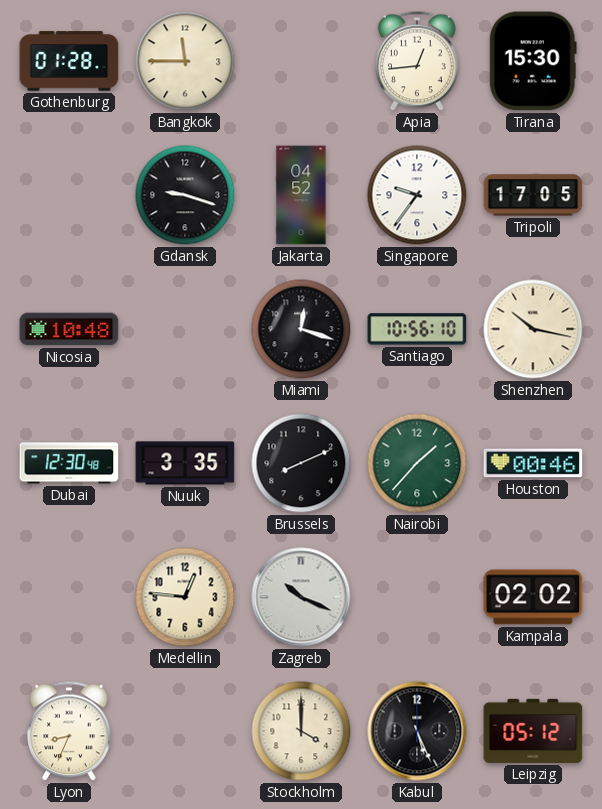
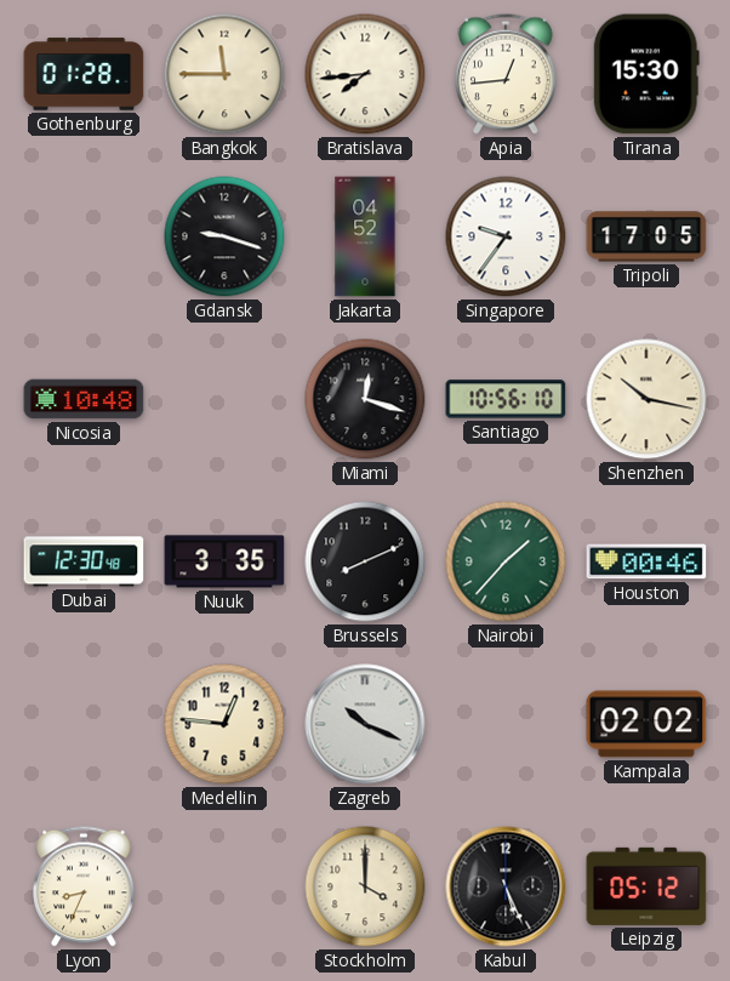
Bratislava: none -> 7:44 (365, 74)
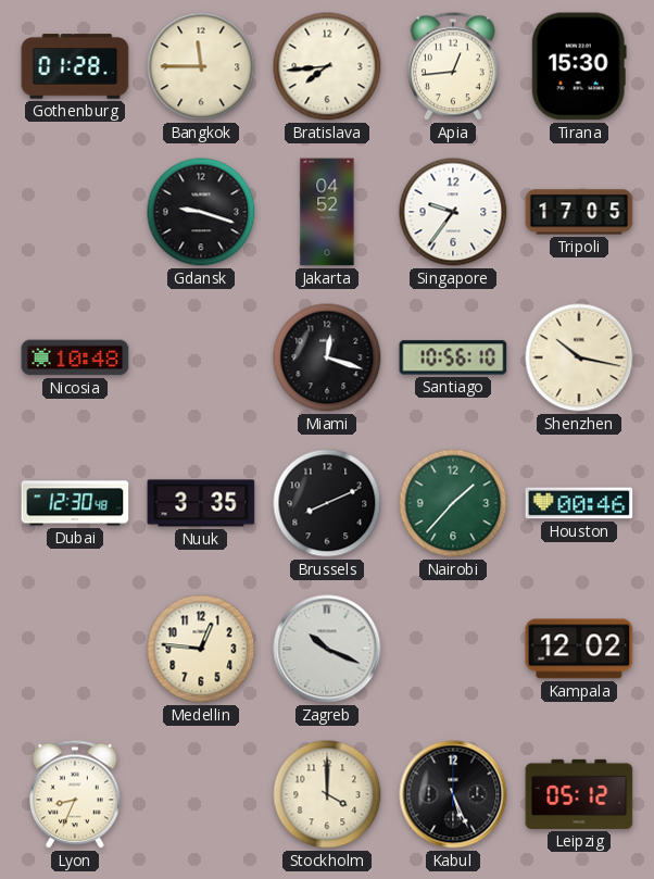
Kampala: 02:02 -> 12:02 (579, 649)
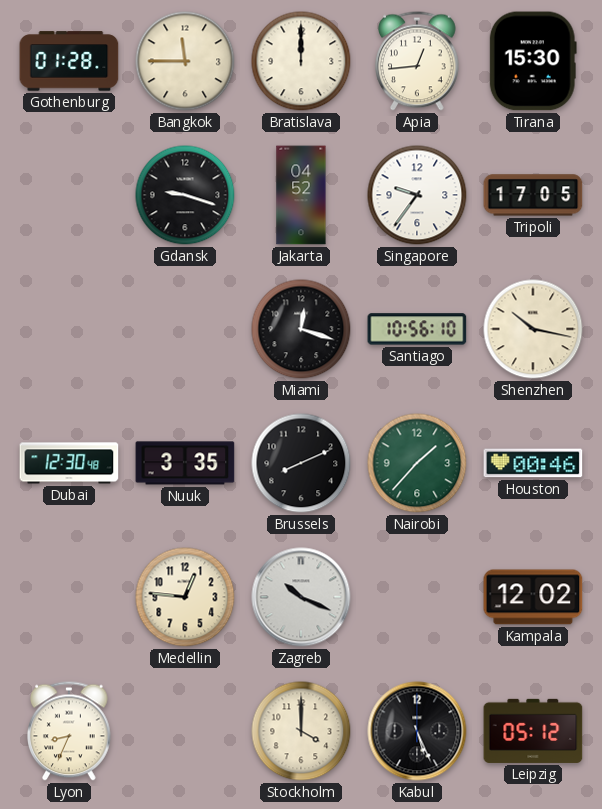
Bratislava: 7:44 -> 12:00 (301, 61)
Nicosia: 10:48 -> none (75, 357)
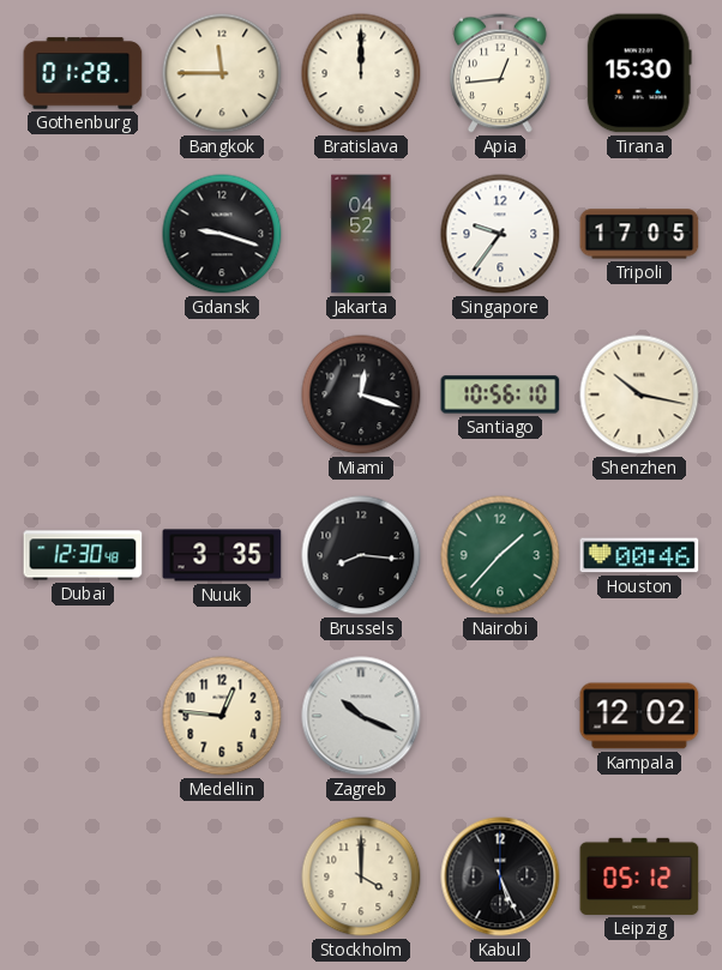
Brussels: 8:11 -> 8:16 (361, 555)
Lyon: 8:34 -> none (70, 731)
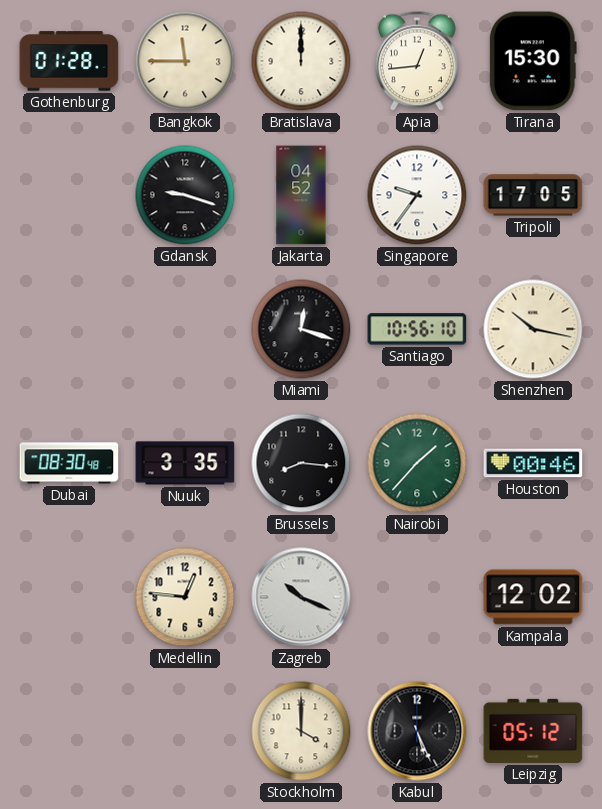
Dubai: 12:30 -> 08:30 (69, 463)
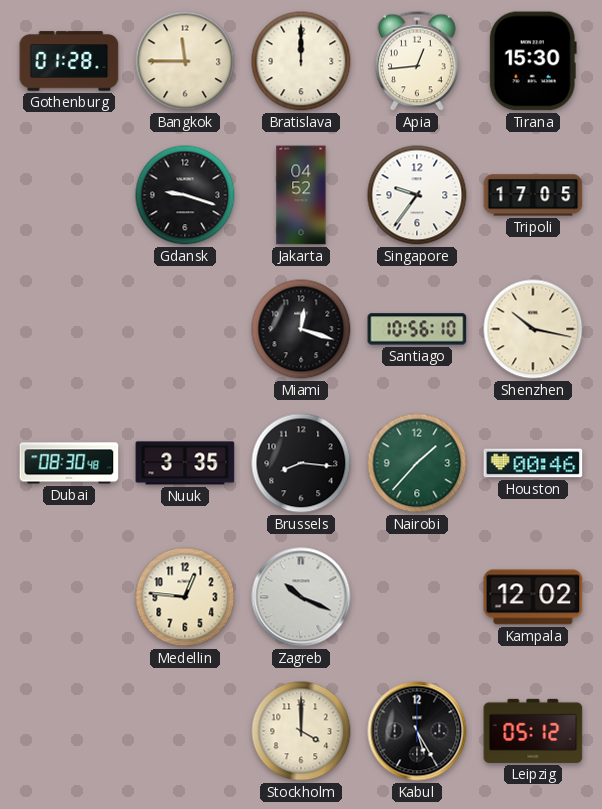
Kabul: 5:26 -> 5:25 (417, 731)
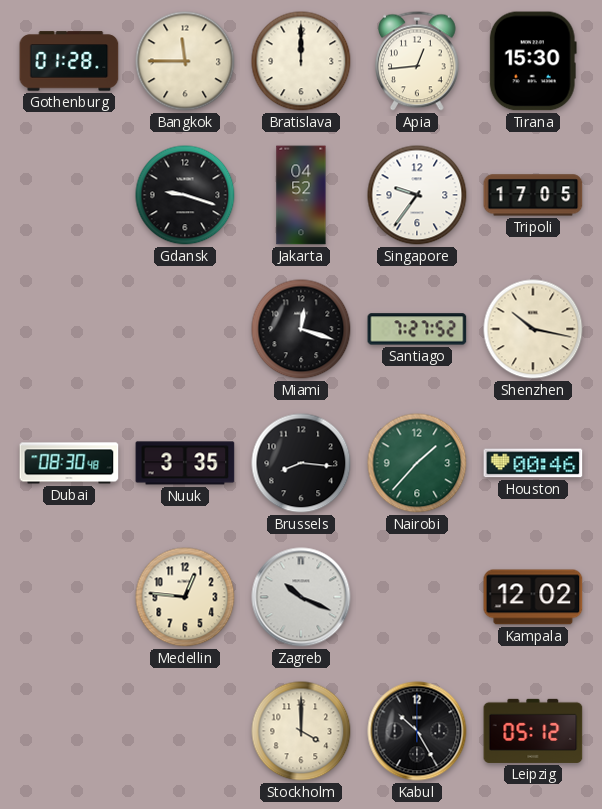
Santiago: 10:56 -> 7:27 (417, 329)
Kabul: 5:25 -> 10:25 (417, 731)
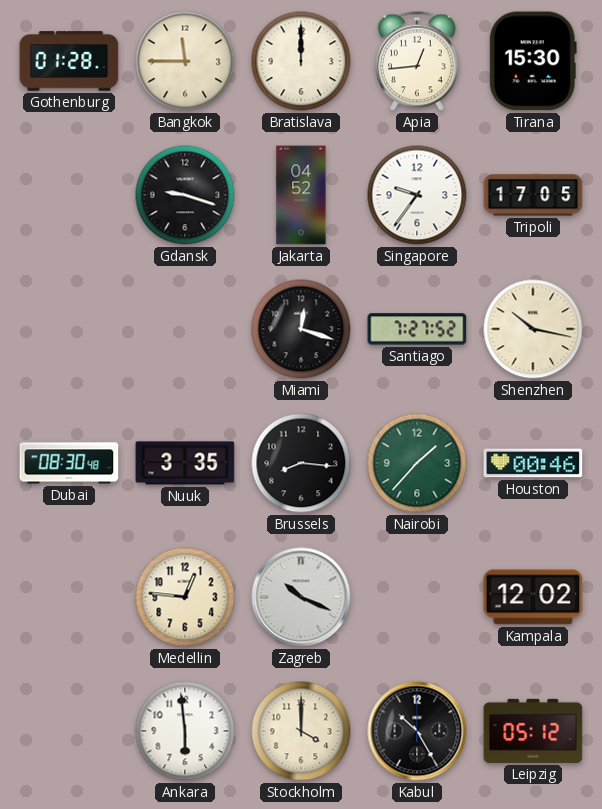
Ankara: none -> 5:59 (185, 731)
